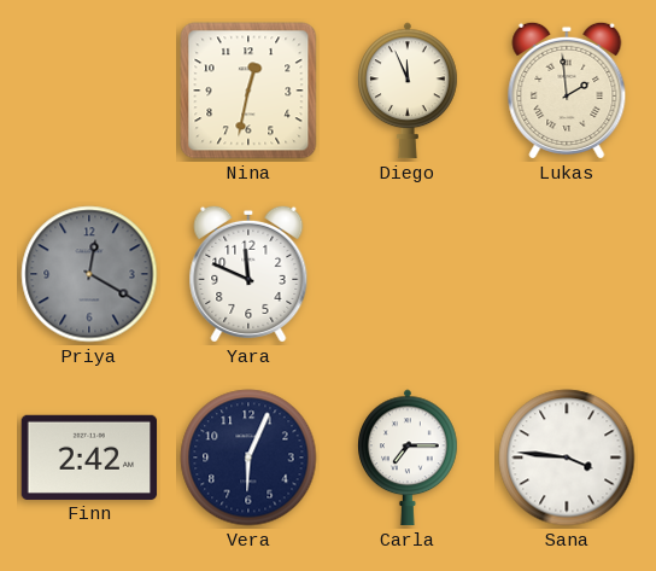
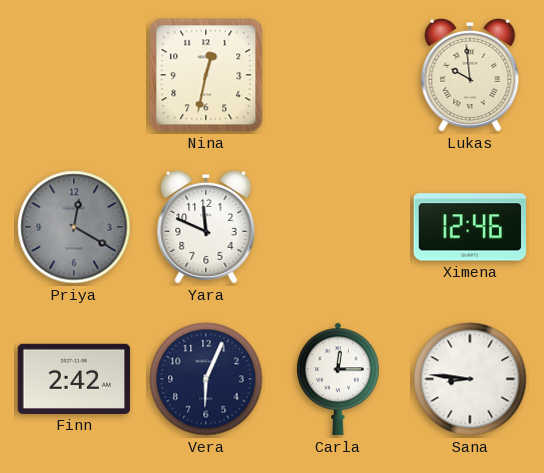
Diego: 11:56 -> none (409, 91)
Lukas: 1:59 -> 9:59 (470, 75)
Ximena: none -> 12:46 (469, 227)
Carla: 7:15 -> 12:15 (339, 379)
Sana: 3:46 -> 8:46 (470, 379)
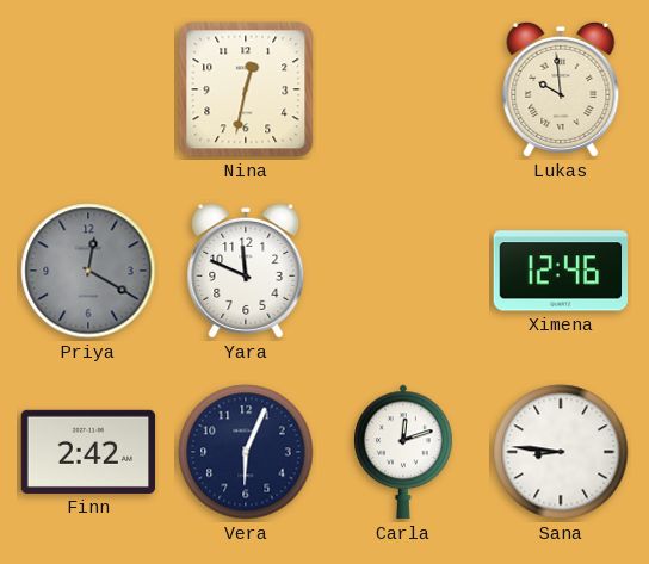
Carla: 12:15 -> 12:12 (404, 452)
